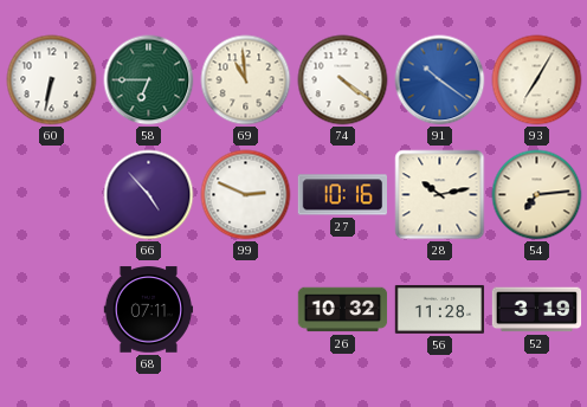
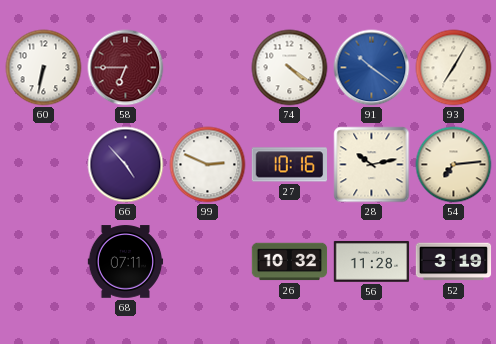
58 dial: green -> burgundy (126, 68)
69: 10:59 -> none (246, 80)
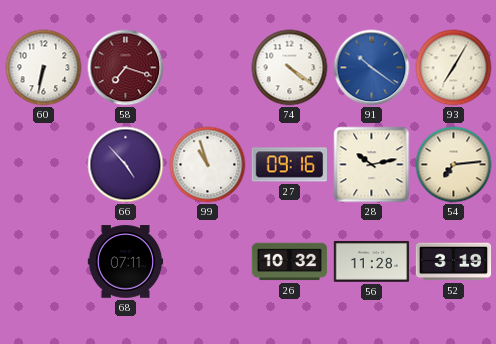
58: 6:45 -> 7:18 (126, 68)
99: 2:49 -> 10:57 (208, 165)
27: 10:16 -> 09:16 (289, 165)
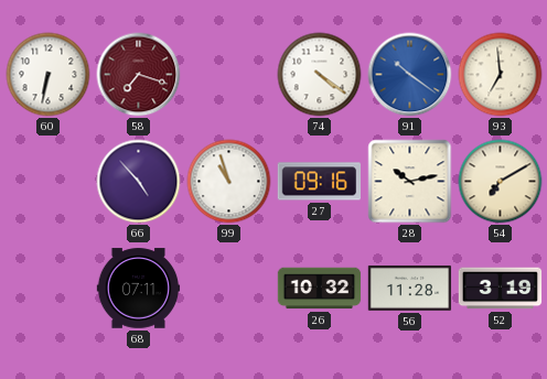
93: 7:05 -> 6:59 (501, 75)
54: 7:14 -> 7:10 (501, 182)
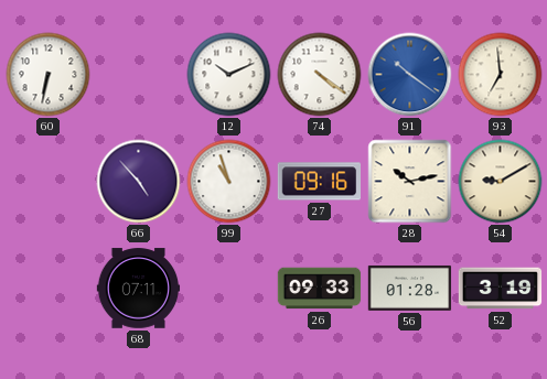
58: 7:18 -> none (139, 75)
12: none -> 10:11 (229, 75)
54: 7:10 -> 9:10 (501, 182)
26: 10:32 -> 09:33 (320, 289)
56: 11:28 -> 01:28 (410, 288)
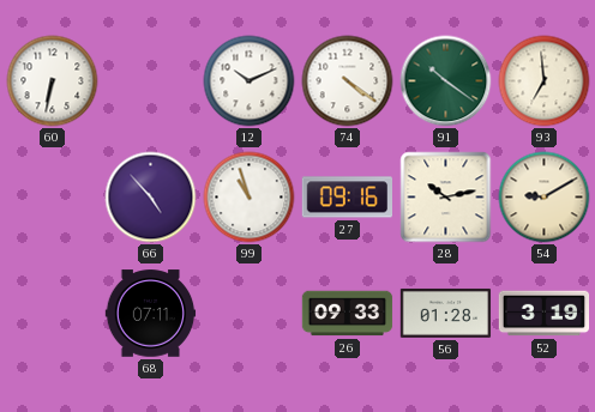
91 dial: blue -> green (446, 81)
